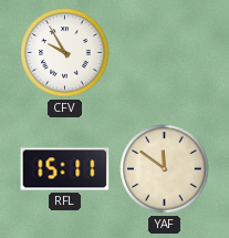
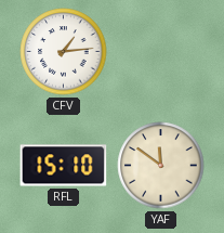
CFV: 9:55 -> 1:14 (64, 52)
RFL: 15:11 -> 15:10 (64, 166)
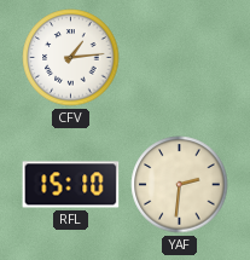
YAF: 11:51 -> 2:31 (180, 185)
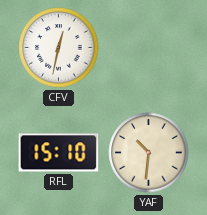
CFV: 1:14 -> 12:32 (59, 48)
YAF: 2:31 -> 10:31 (149, 153)
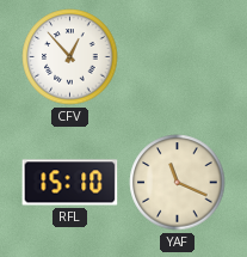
CFV: 12:32 -> 12:53 (70, 57)
YAF: 10:31 -> 11:19 (178, 183)
